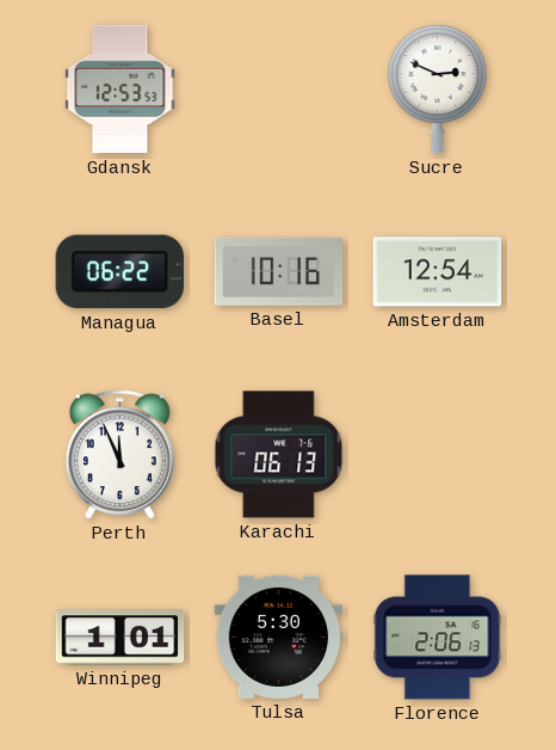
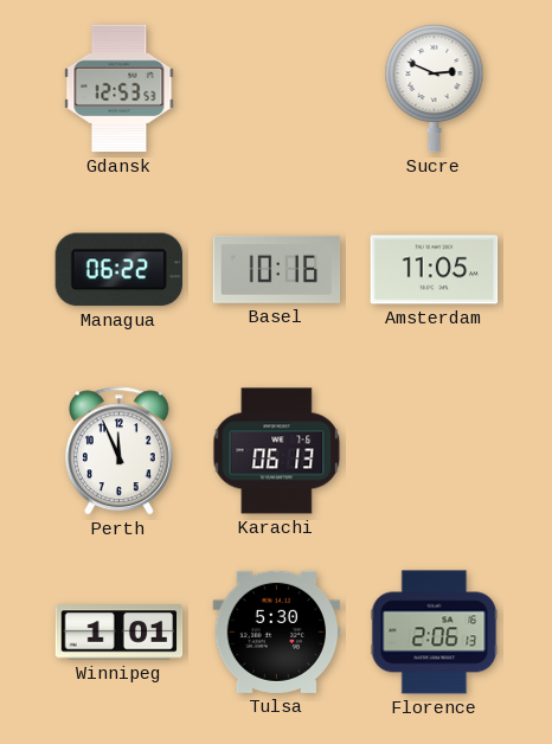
Amsterdam: 12:54 -> 11:05 (435, 270)
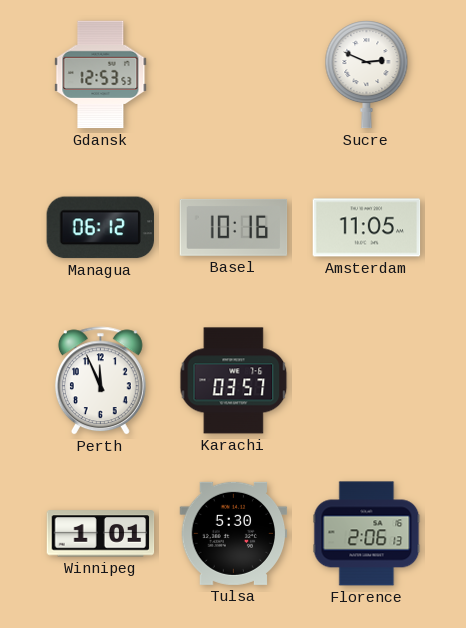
Managua: 06:22 -> 06:12 (100, 228)
Karachi: 06:13 -> 03:57 (234, 381)
